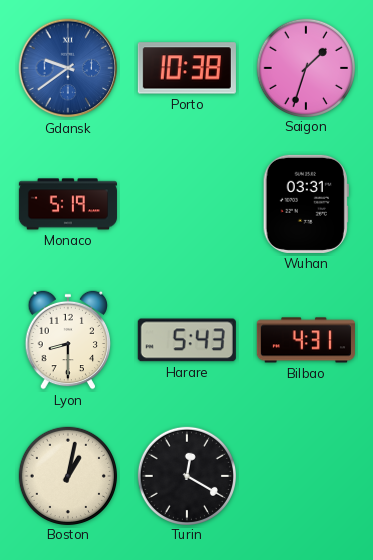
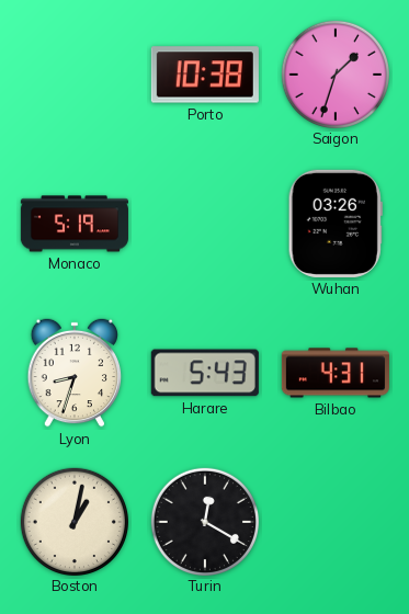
Gdansk: 9:39 -> none (68, 68)
Wuhan: 03:31 -> 03:26 (336, 224)
Lyon: 8:30 -> 8:33 (75, 373)
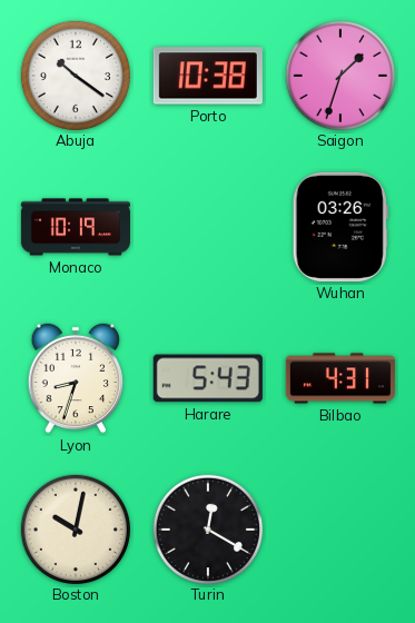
Abuja: none -> 10:21 (75, 75)
Monaco: 5:19 -> 10:19 (76, 227)
Boston: 1:02 -> 10:02 (75, 528)
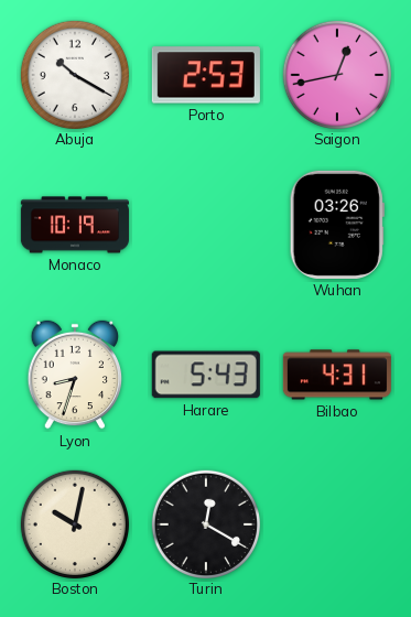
Abuja: 10:21 -> 10:20 (74, 74)
Porto: 10:38 -> 2:53 (206, 75)
Saigon: 1:33 -> 12:43 (336, 74)
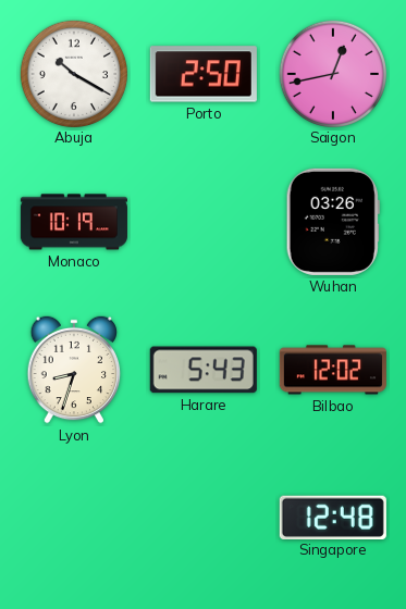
Porto: 2:53 -> 2:50 (204, 74)
Bilbao: 4:31 -> 12:02 (333, 370)
Boston: 10:02 -> none (74, 523)
Turin: 12:20 -> none (205, 523)
Singapore: none -> 12:48 (333, 517)
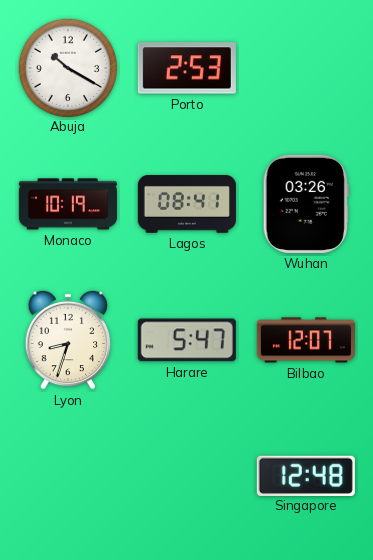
Porto: 2:50 -> 2:53 (187, 68)
Saigon: 12:43 -> none (332, 73)
Lagos: none -> 08:41 (187, 205)
Harare: 5:43 -> 5:47 (187, 340)
Bilbao: 12:02 -> 12:07 (306, 340)
